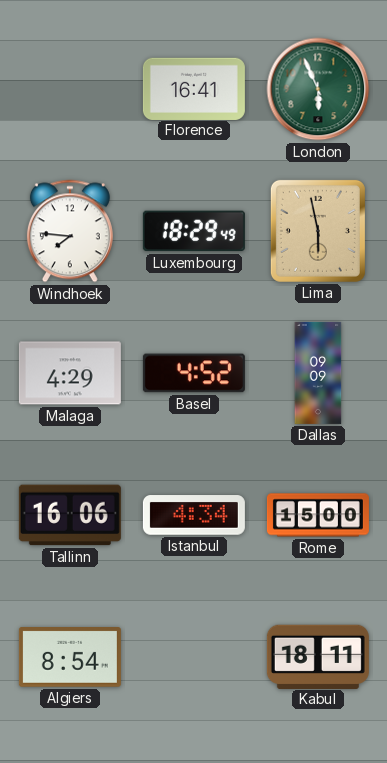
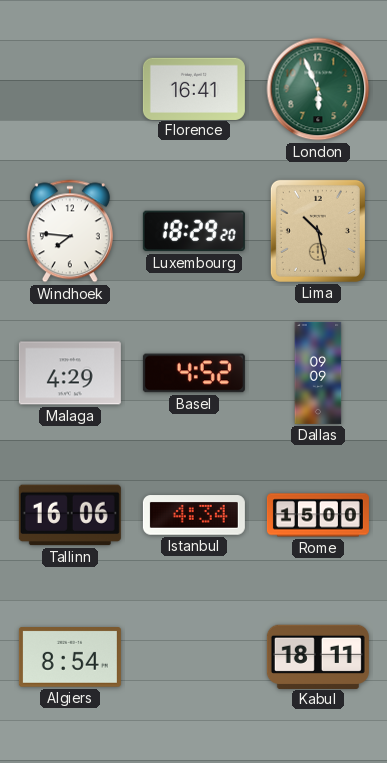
Luxembourg: 18:29:49 -> 18:29:20 (194, 231)
Lima: 5:58 -> 10:28 (318, 231)
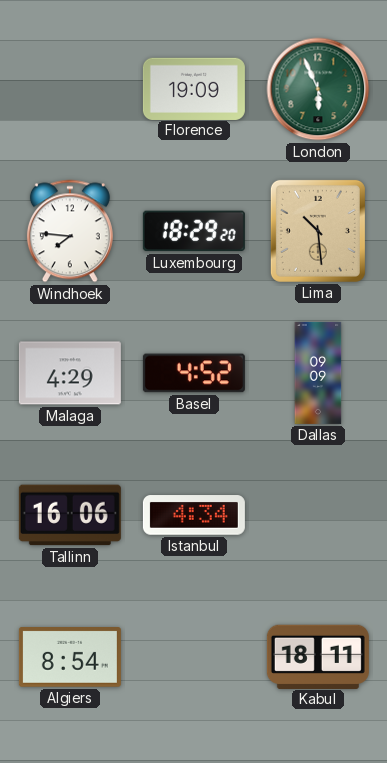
Florence: 16:41 -> 19:09 (194, 88)
Lima: 10:28 -> 10:29 (318, 231)
Rome: 15:00 -> none (318, 515)
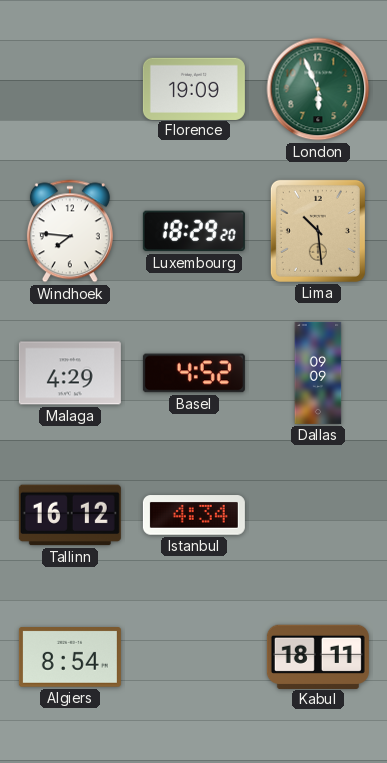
Tallinn: 16:06 -> 16:12 (70, 515)
